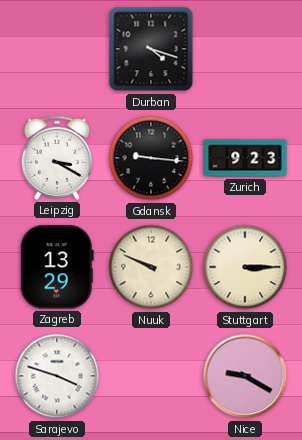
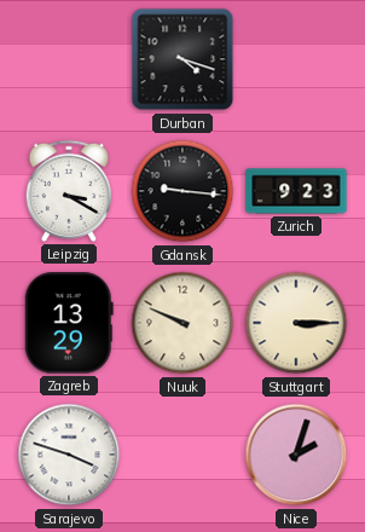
Nice: 9:20 -> 2:03 (296, 455)
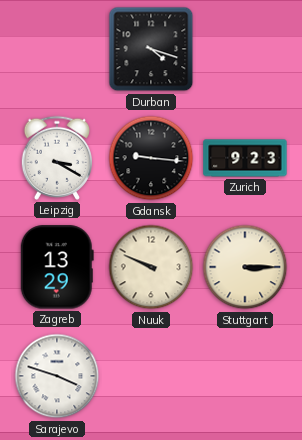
Nice: 2:03 -> none (296, 455)
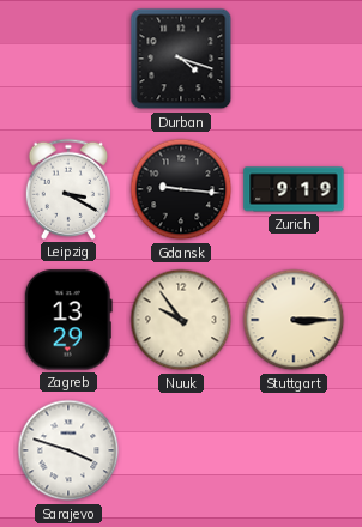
Zurich: 9:23 -> 9:19 (294, 189)
Nuuk: 9:49 -> 9:54 (181, 320)
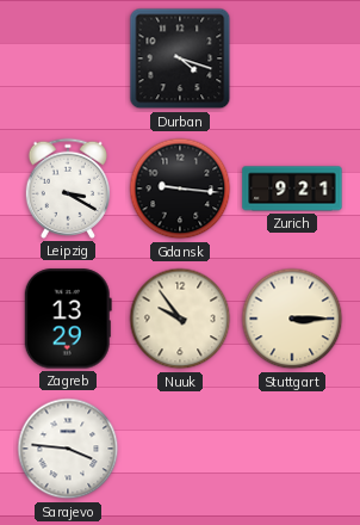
Zurich: 9:19 -> 9:21 (292, 189)
Sarajevo: 3:48 -> 3:46 (68, 449)
